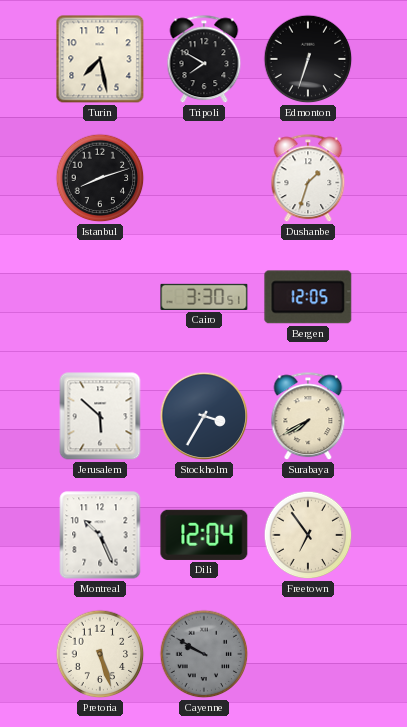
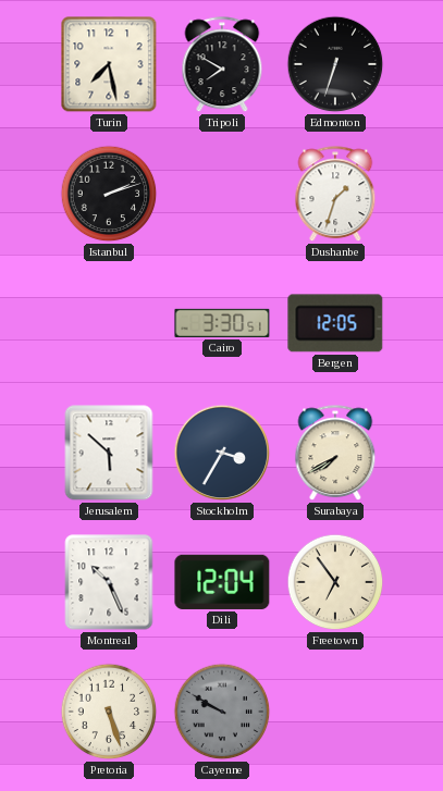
Istanbul: 8:12 -> 2:12 (109, 194)
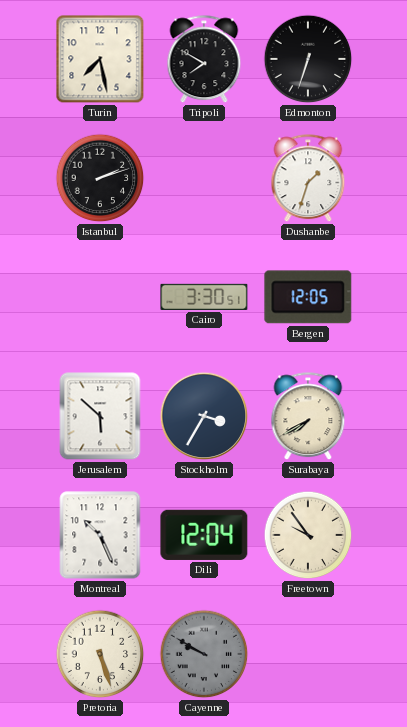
Freetown: 6:54 -> 9:54 (308, 535)
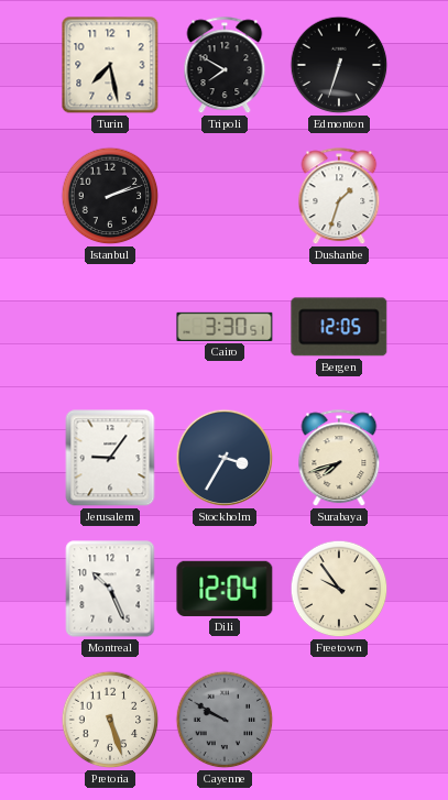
Jerusalem: 5:52 -> 9:06 (110, 458)
Surabaya: 7:40 -> 7:42 (339, 459)
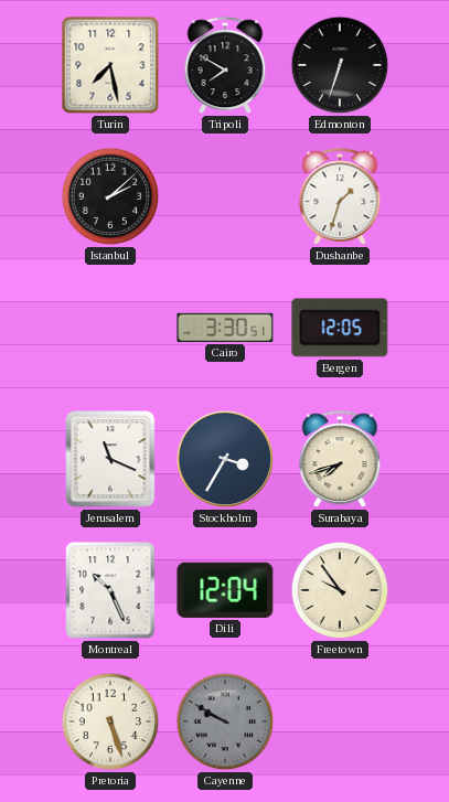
Istanbul: 2:12 -> 2:08 (110, 196)
Jerusalem: 9:06 -> 11:19 (110, 459)
